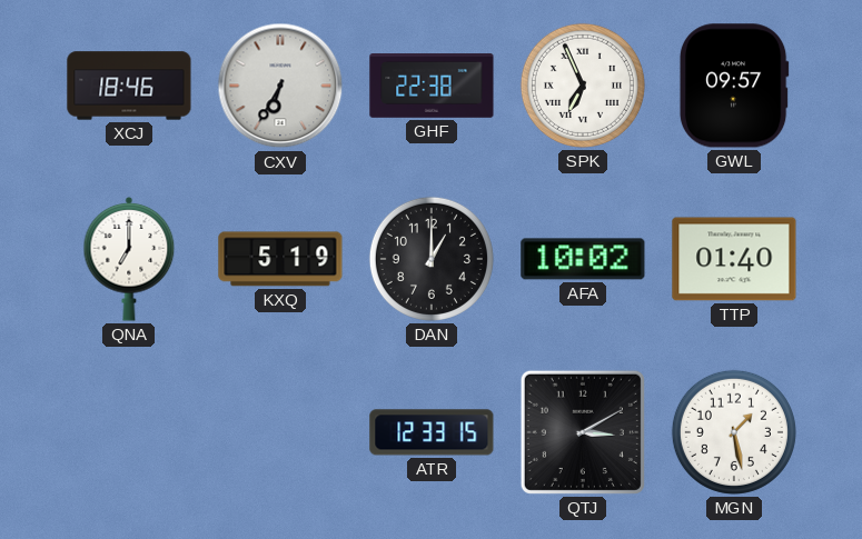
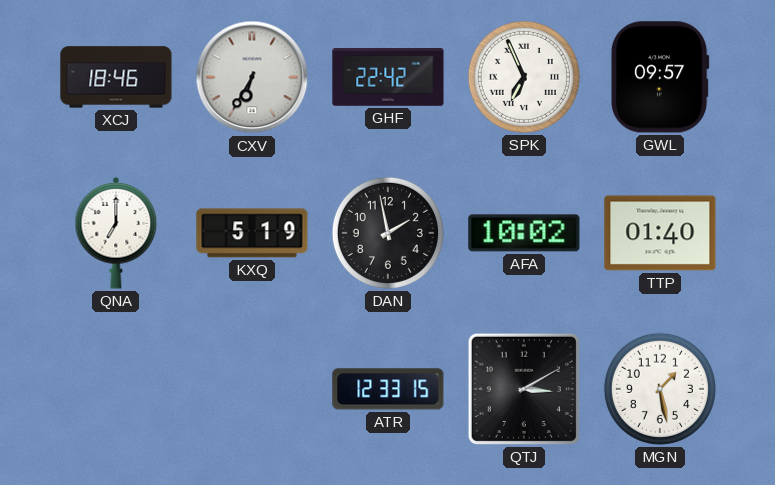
GHF: 22:38 -> 22:42 (388, 78)
DAN: 1:00 -> 1:58 (388, 233)
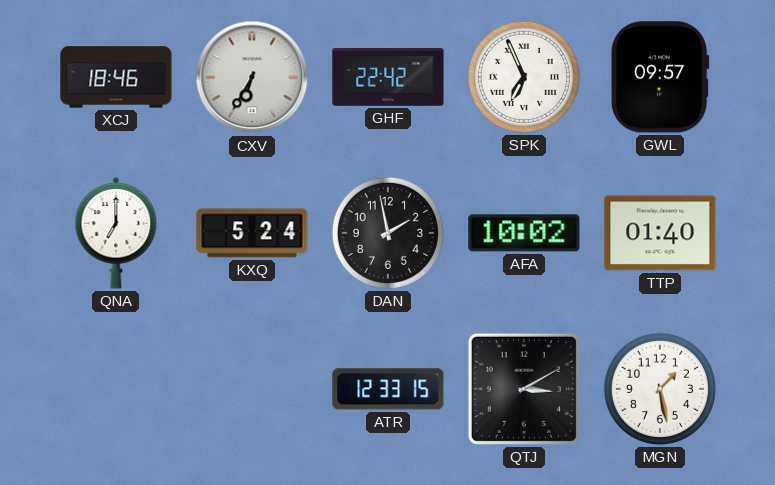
KXQ: 5:19 -> 5:24 (252, 233)
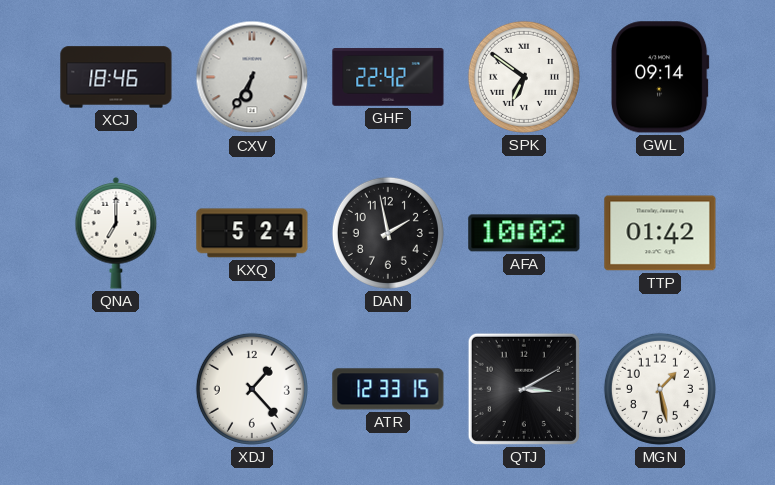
SPK: 6:56 -> 6:51 (524, 77)
GWL: 09:57 -> 09:14 (660, 77)
TTP: 01:40 -> 01:42 (660, 233)
XDJ: none -> 1:23 (252, 389)
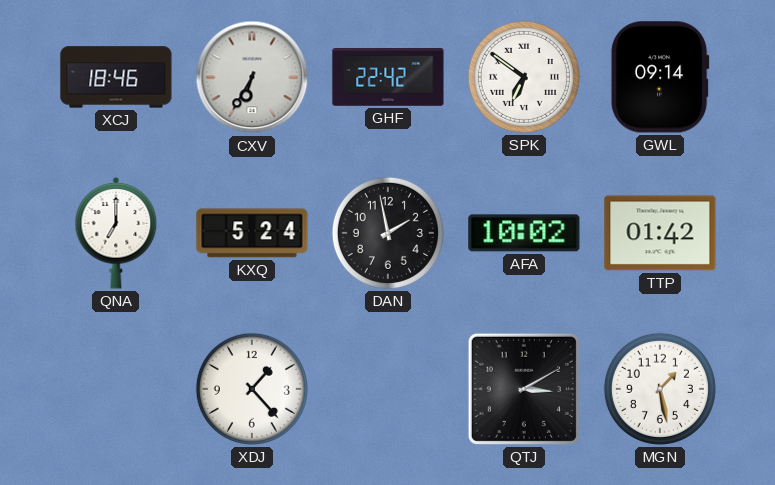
ATR: 12:33 -> none (388, 389)
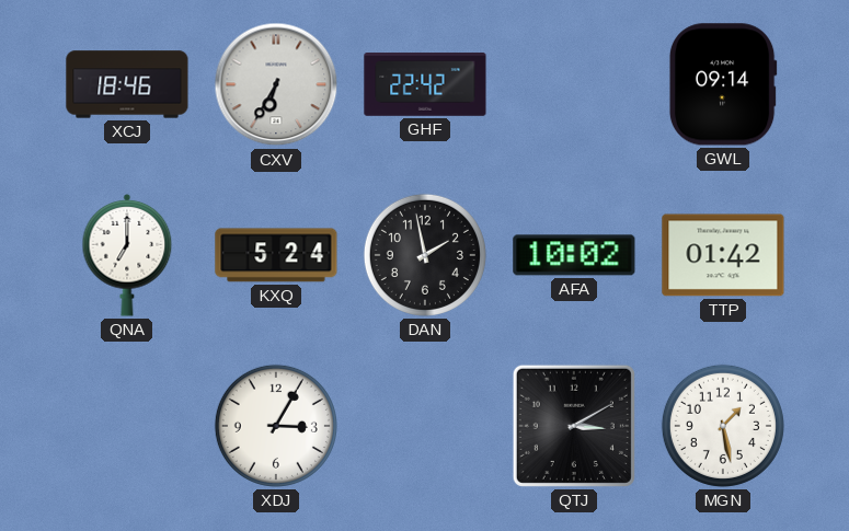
SPK: 6:51 -> none (524, 77)
XDJ: 1:23 -> 3:05 (276, 426)
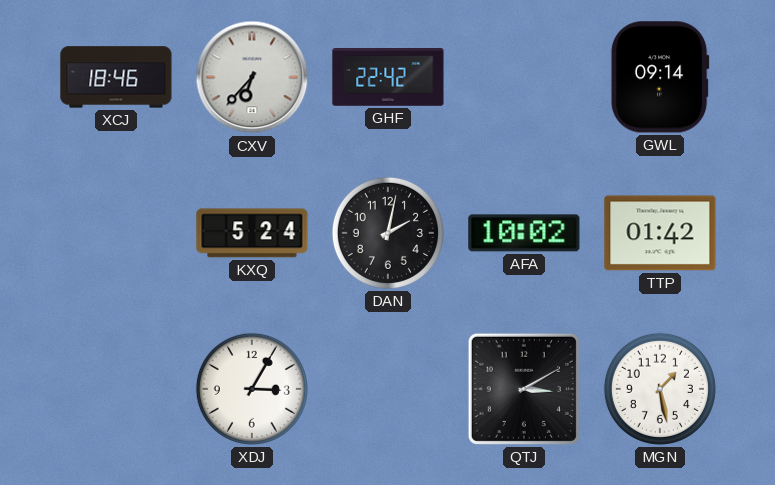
CXV: 6:35 -> 6:37 (252, 77)
QNA: 7:00 -> none (127, 255)
DAN: 1:58 -> 2:02 (388, 233)
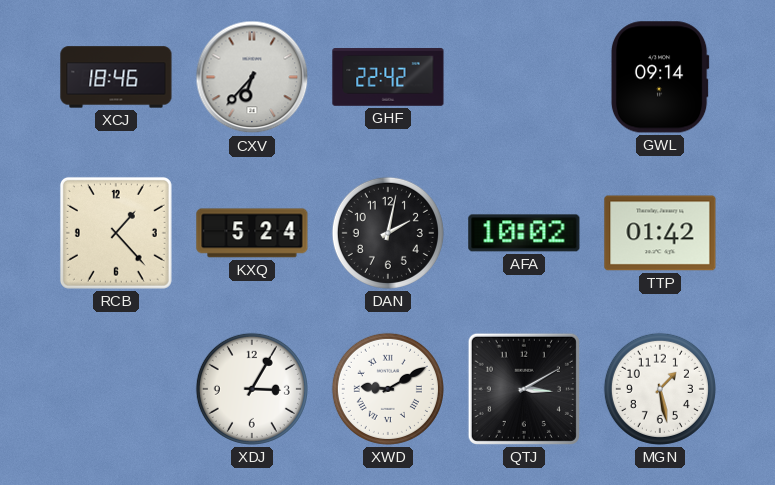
RCB: none -> 1:23 (116, 233)
XWD: none -> 9:10 (388, 389)
